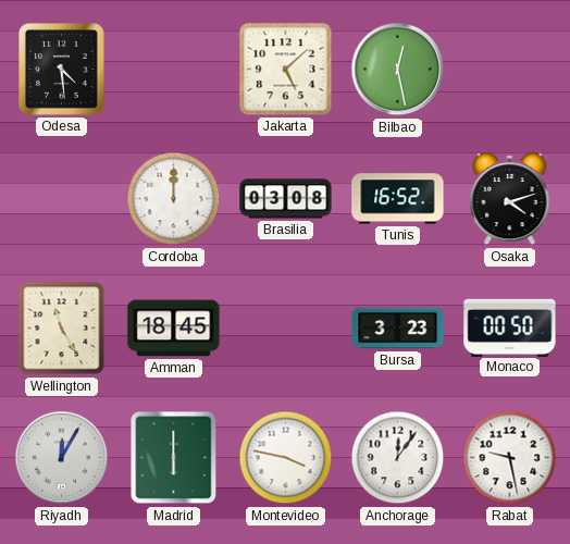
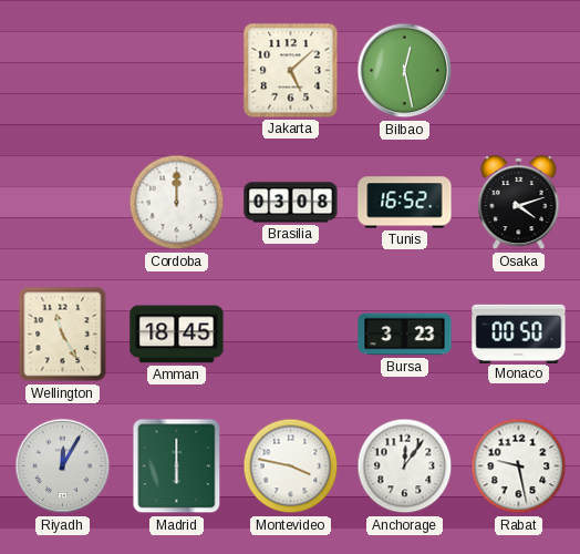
Odesa: 4:29 -> none (62, 70)
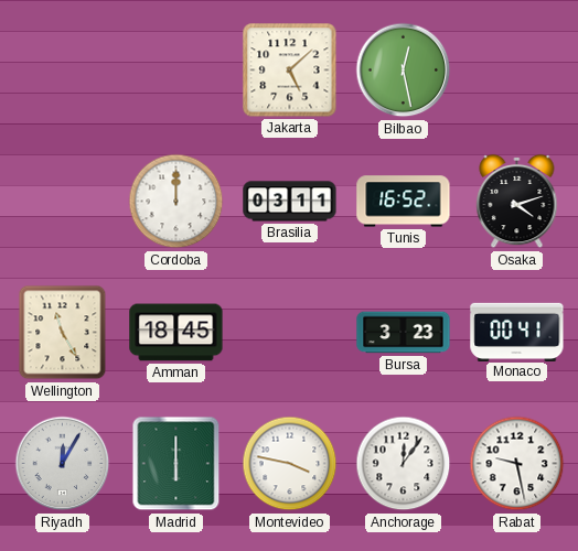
Brasilia: 03:08 -> 03:11 (290, 202)
Monaco: 00:50 -> 00:41 (517, 332)
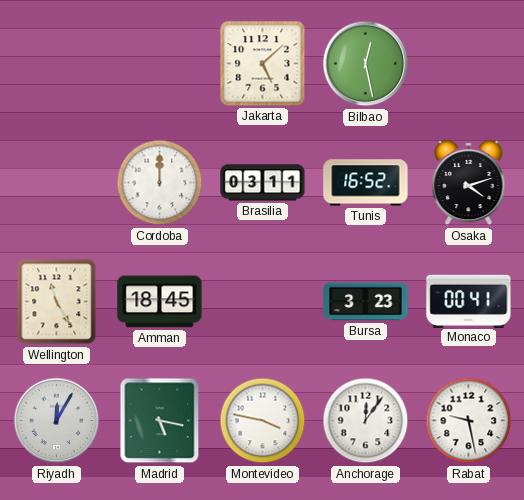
Madrid: 6:00 -> 5:17 (160, 421)
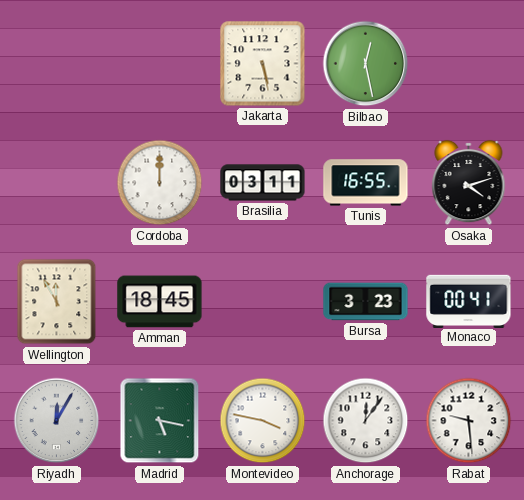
Jakarta: 5:08 -> 5:28 (263, 64)
Tunis: 16:52 -> 16:55 (366, 183)
Wellington: 11:25 -> 11:55 (57, 302)
Rabat: 9:28 -> 9:29 (469, 421)
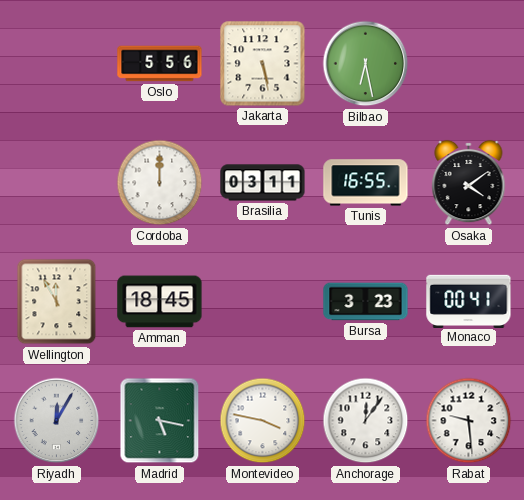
Oslo: none -> 5:56 (160, 64)
Bilbao: 12:28 -> 6:28 (366, 64)
Osaka: 4:12 -> 4:09 (469, 183)
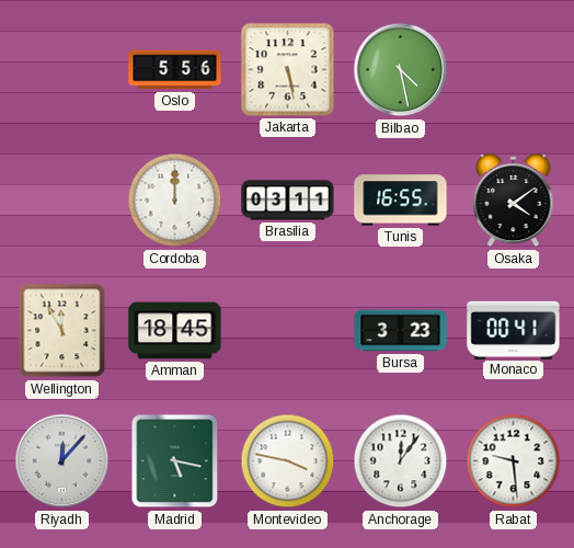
Bilbao: 6:28 -> 4:28 (401, 70)
Riyadh: 12:05 -> 12:07 (62, 461)
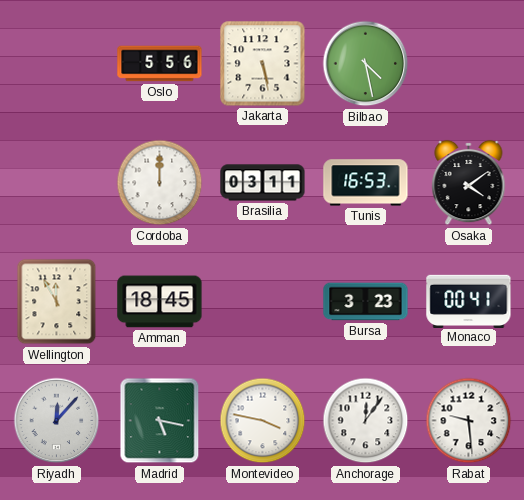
Tunis: 16:55 -> 16:53 (366, 183)
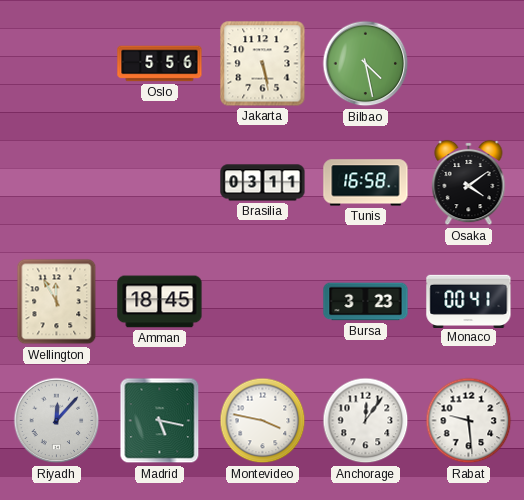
Cordoba: 12:00 -> none (160, 183)
Tunis: 16:53 -> 16:58 (366, 183)
